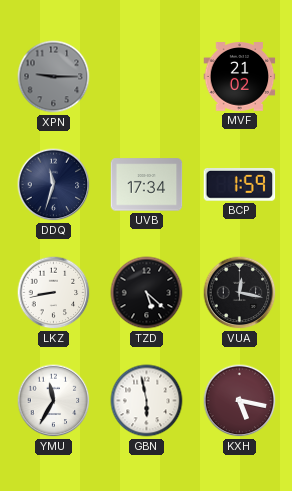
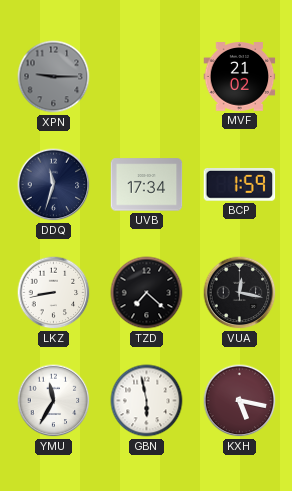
TZD: 5:22 -> 7:22 (147, 293)
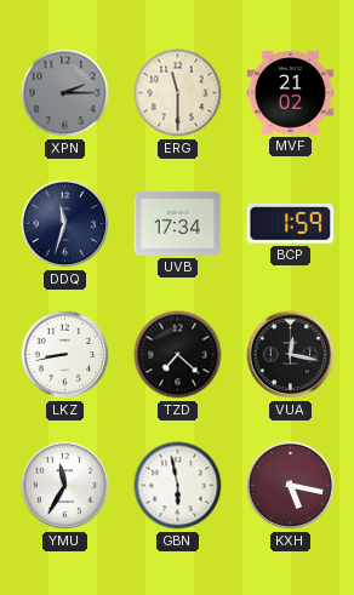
XPN: 9:15 -> 2:15 (65, 93)
ERG: none -> 11:30 (178, 93)
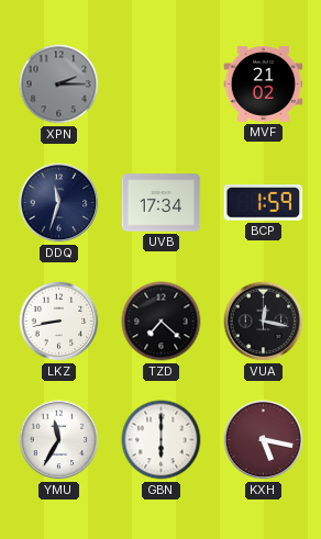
ERG: 11:30 -> none (178, 93)
GBN: 5:58 -> 6:00 (162, 440)
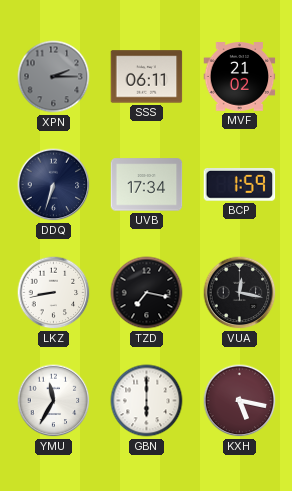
SSS: none -> 06:11 (147, 77)
DDQ: 11:33 -> 6:33 (54, 185)
TZD: 7:22 -> 7:17 (147, 293)
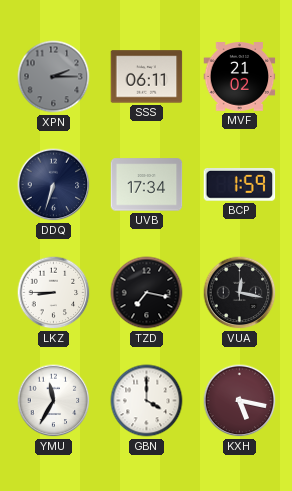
LKZ: 8:43 -> 8:45 (54, 293)
GBN: 6:00 -> 4:00 (147, 401)
